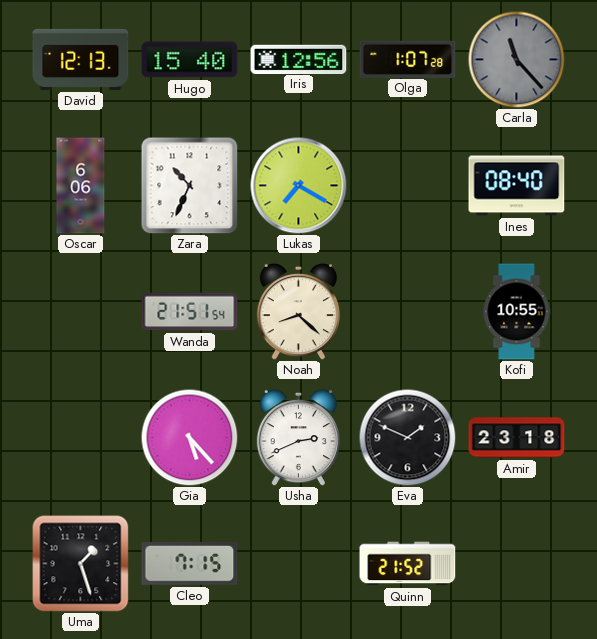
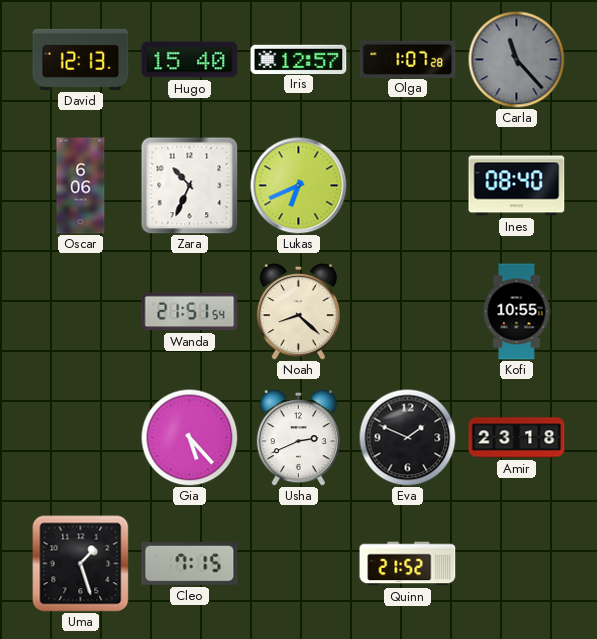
Iris: 12:56 -> 12:57 (299, 59)
Lukas: 7:20 -> 6:41 (299, 186)
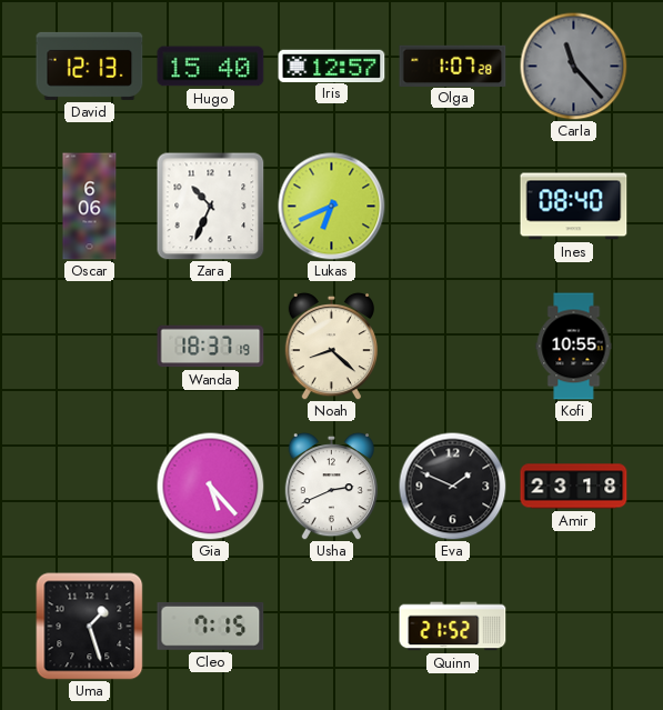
Wanda: 21:51 -> 18:37 (211, 347)
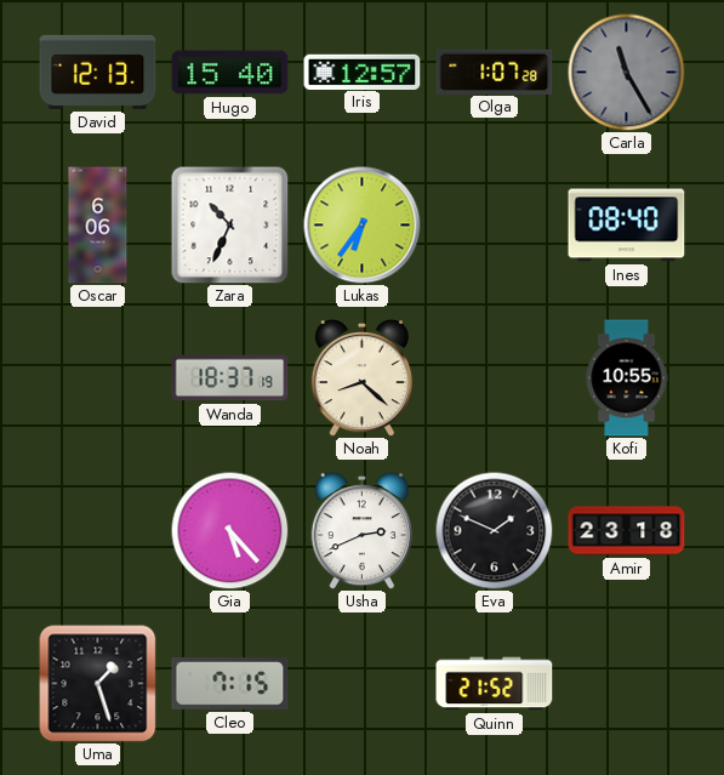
Carla: 11:23 -> 11:25 (626, 72)
Lukas: 6:41 -> 6:36 (363, 226)
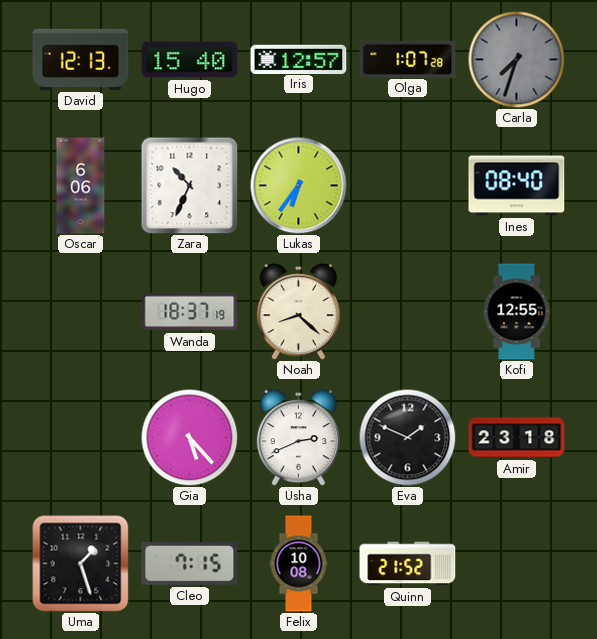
Carla: 11:25 -> 7:33 (516, 59)
Kofi: 10:55 -> 12:55 (517, 312)
Felix: none -> 10:08 (299, 564)
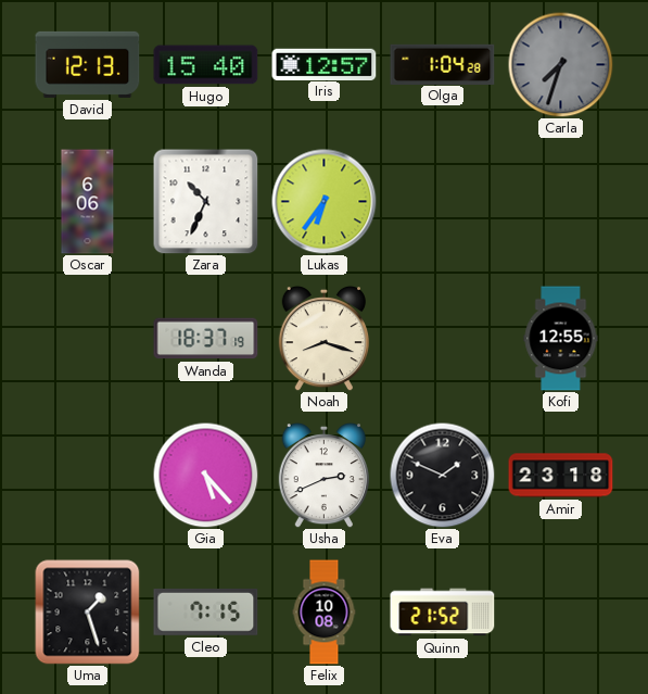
Olga: 1:07 -> 1:04 (443, 64)
Ines: 08:40 -> none (517, 186)
Noah: 8:22 -> 8:18 (323, 338)
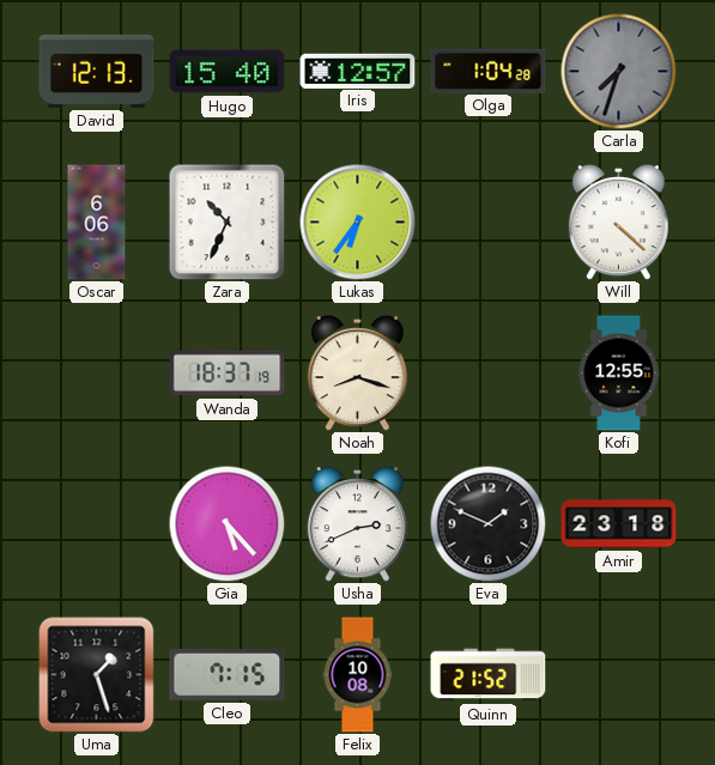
Will: none -> 4:22 (618, 221)
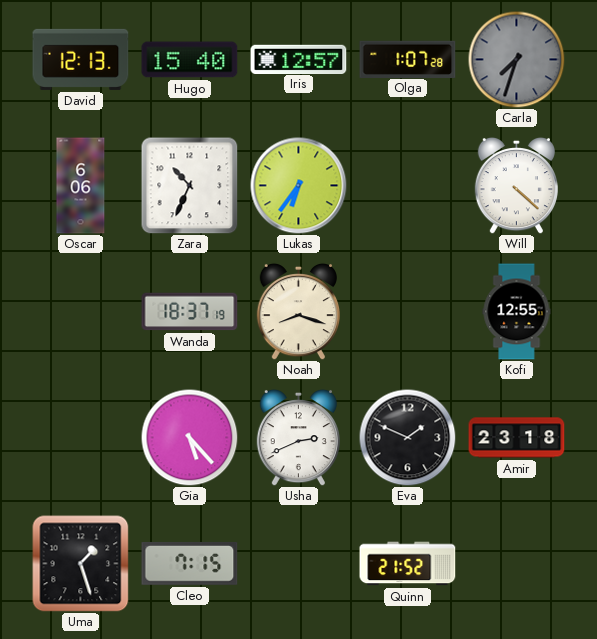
Olga: 1:04 -> 1:07 (408, 59)
Felix: 10:08 -> none (358, 675)
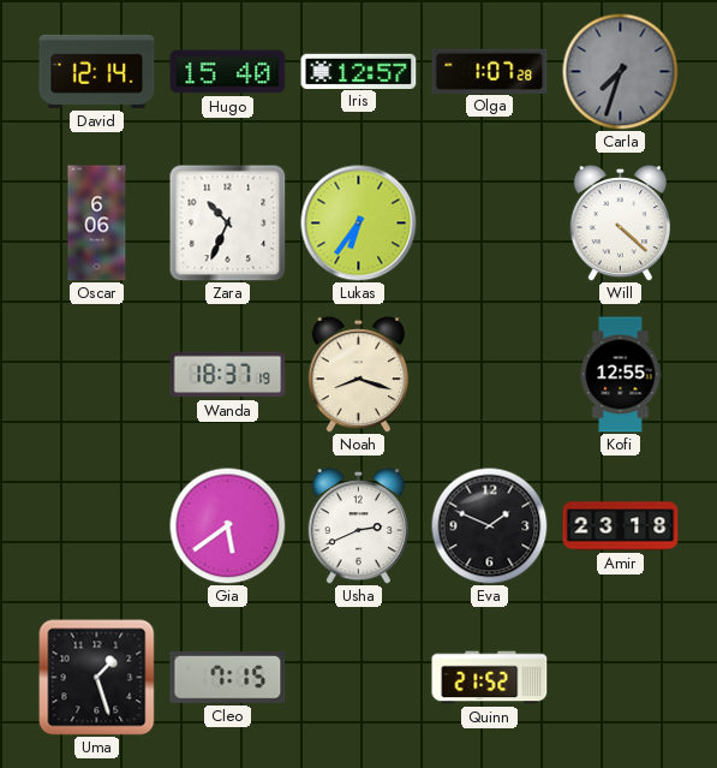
David: 12:13 -> 12:14 (97, 71)
Gia: 5:23 -> 5:39 (227, 525)
